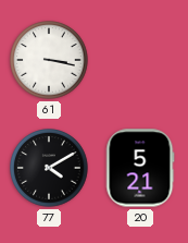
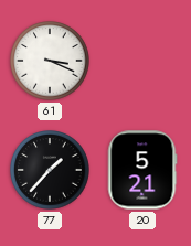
61: 3:17 -> 3:19 (50, 61)
77: 4:10 -> 1:37 (50, 170)
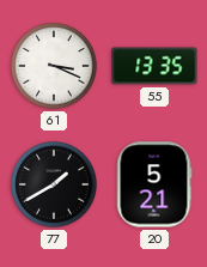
55: none -> 13:35 (154, 66)
77: 1:37 -> 1:40 (54, 184)
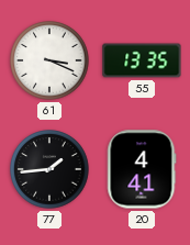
77: 1:40 -> 1:44 (49, 169)
20: 5:21 -> 4:41 (142, 169)
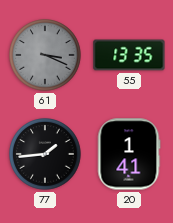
61 dial: white -> grey (45, 55)
20: 4:41 -> 1:41 (129, 154)
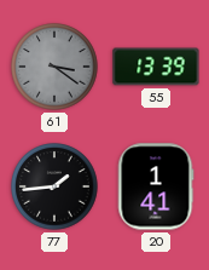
61: 3:19 -> 3:21 (54, 67)
55: 13:35 -> 13:39 (156, 67)
